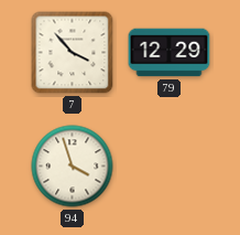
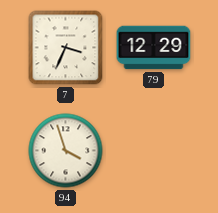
7: 3:53 -> 3:34 (66, 48)
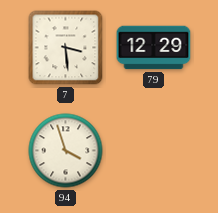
7: 3:34 -> 3:29 (66, 48)
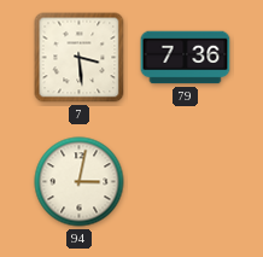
79: 12:29 -> 7:36 (186, 58)
94: 3:57 -> 3:02 (80, 182)
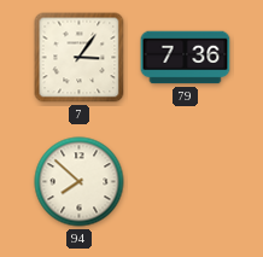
7: 3:29 -> 3:06 (80, 58)
94: 3:02 -> 7:52 (80, 182)
